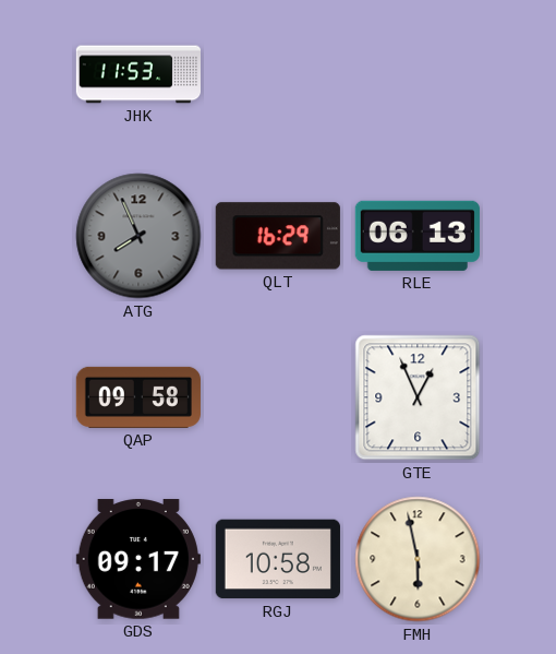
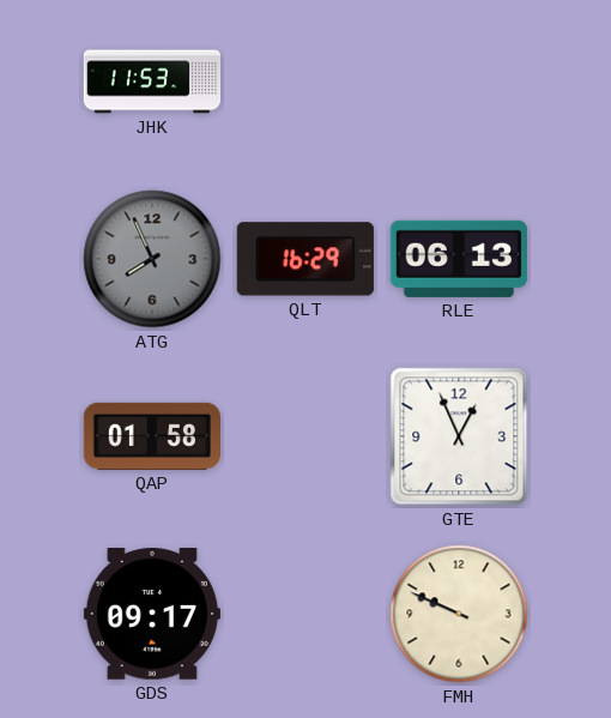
QAP: 09:58 -> 01:58 (152, 436)
RGJ: 10:58 -> none (278, 559)
FMH: 5:58 -> 9:49 (459, 614)
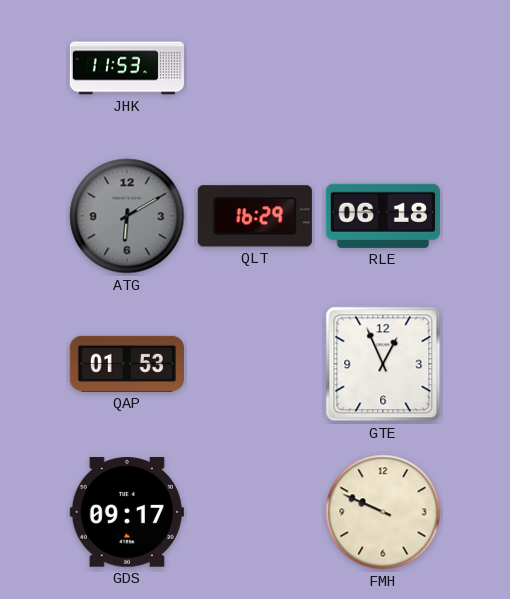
ATG: 7:56 -> 6:10 (127, 216)
RLE: 06:13 -> 06:18 (383, 216)
QAP: 01:58 -> 01:53 (127, 364)
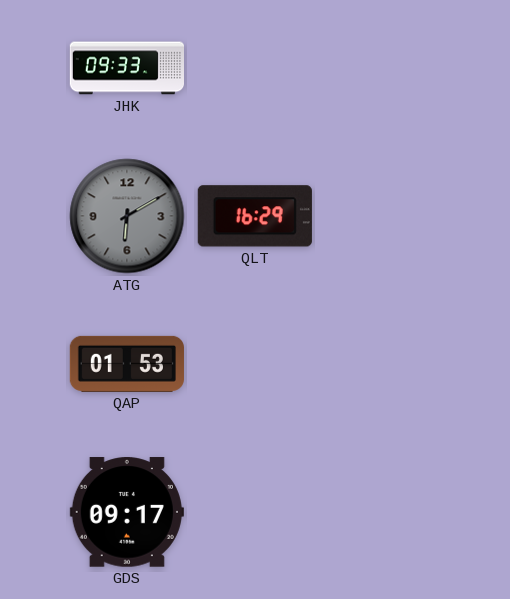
JHK: 11:53 -> 09:33 (126, 68)
RLE: 06:18 -> none (383, 216)
GTE: 12:56 -> none (383, 364)
FMH: 9:49 -> none (383, 512)
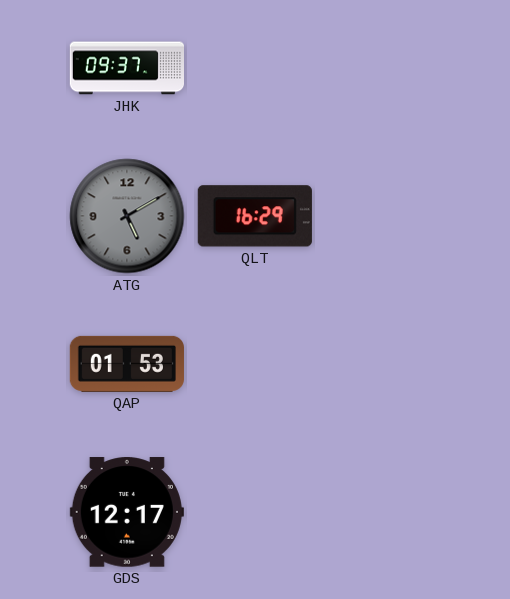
JHK: 09:33 -> 09:37 (126, 68)
ATG: 6:10 -> 5:10 (127, 216)
GDS: 09:17 -> 12:17 (127, 512)
